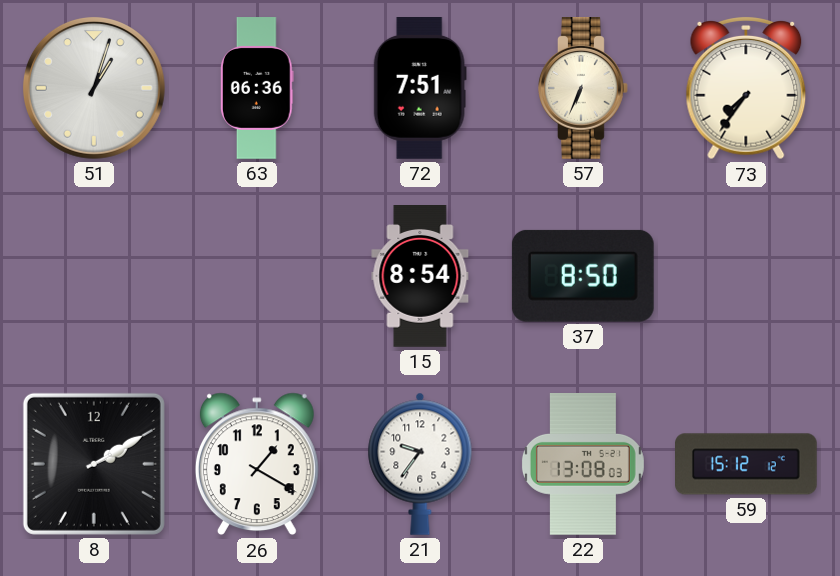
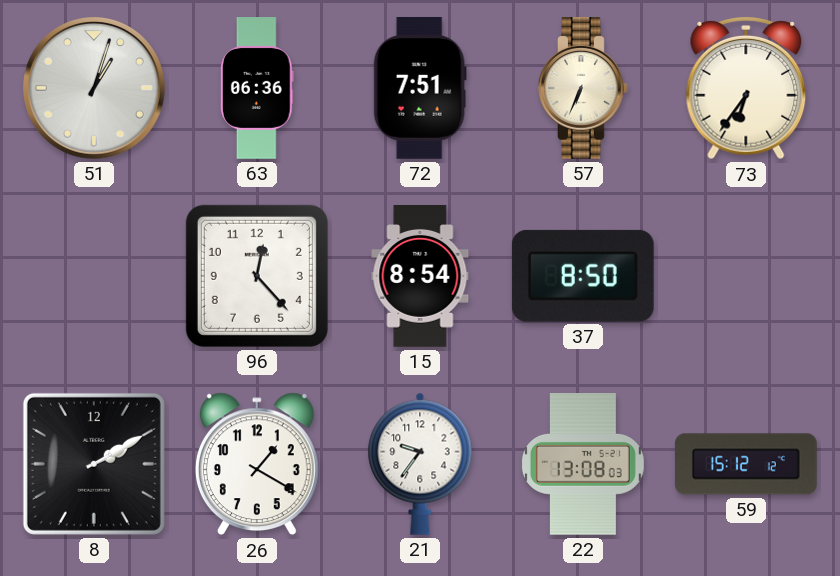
73: 7:36 -> 6:36 (746, 88)
96: none -> 12:23 (257, 276)
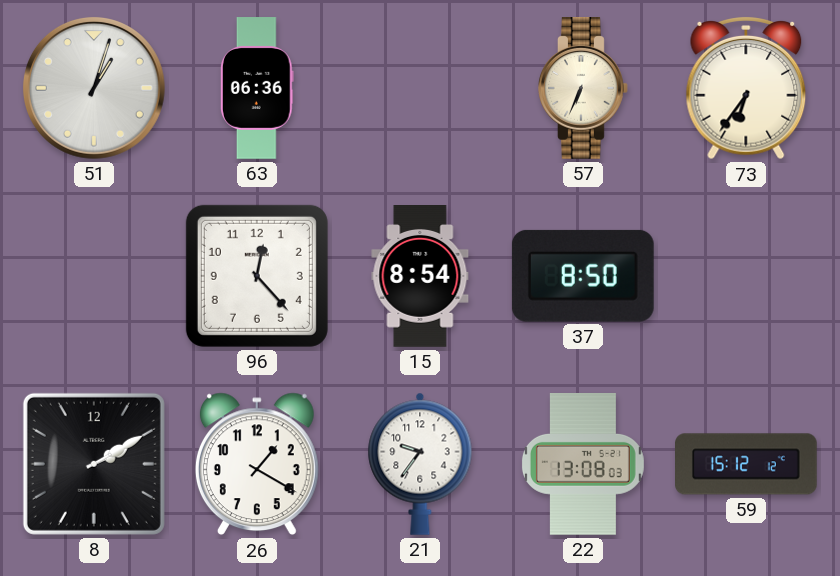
72: 7:51 -> none (420, 89)
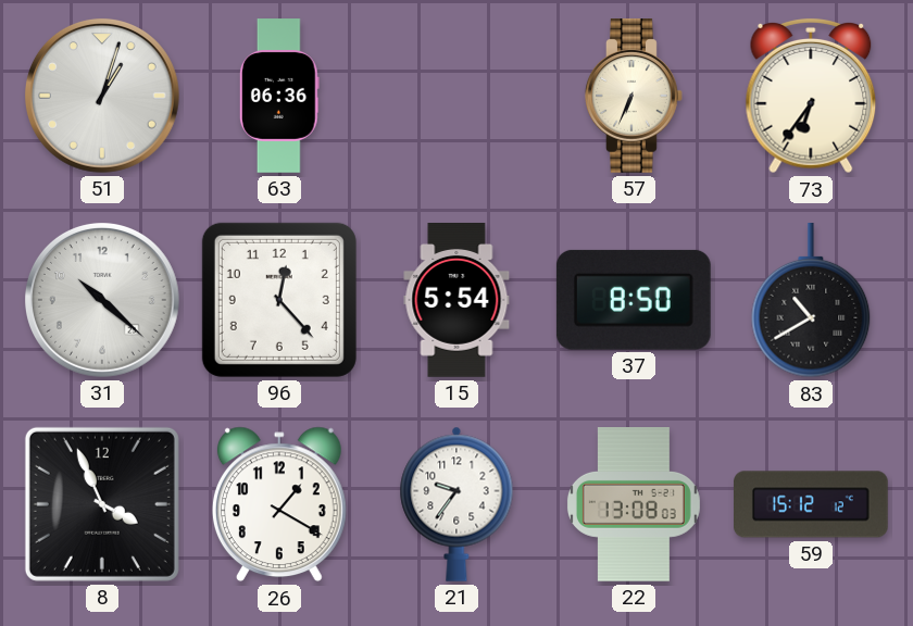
31: none -> 10:22 (102, 300)
15: 8:54 -> 5:54 (456, 301)
83: none -> 10:40 (811, 301)
8: 2:10 -> 3:56 (102, 504)
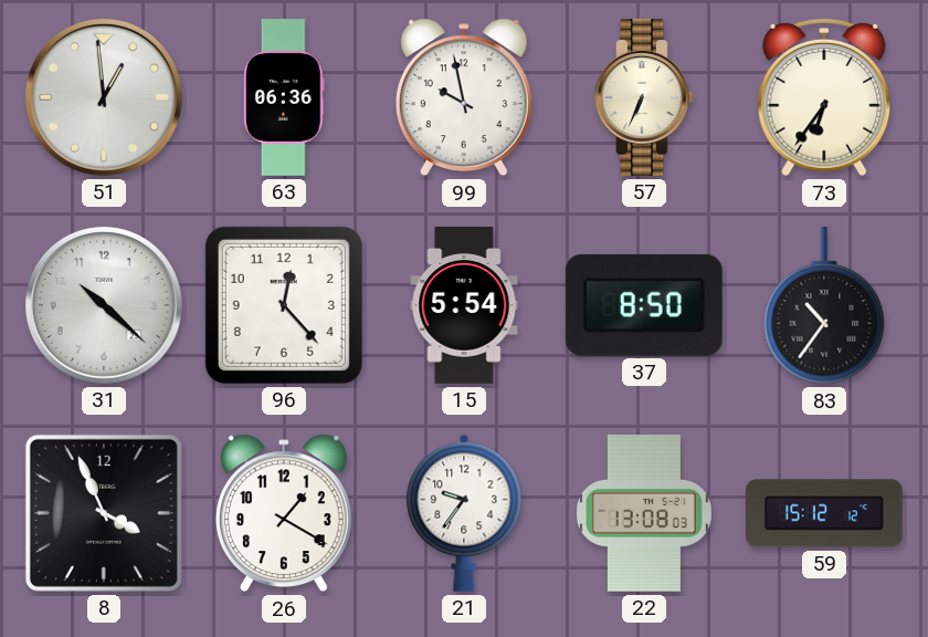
51: 1:03 -> 12:59 (104, 97)
99: none -> 9:58 (464, 97)
83: 10:40 -> 10:36 (824, 306)
